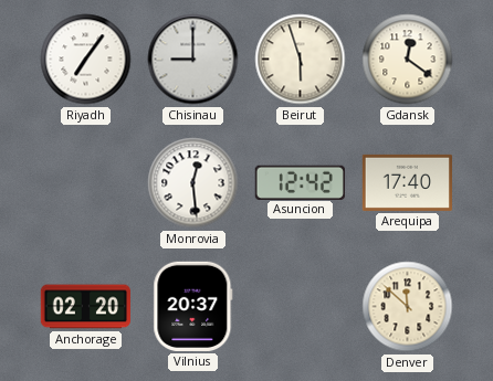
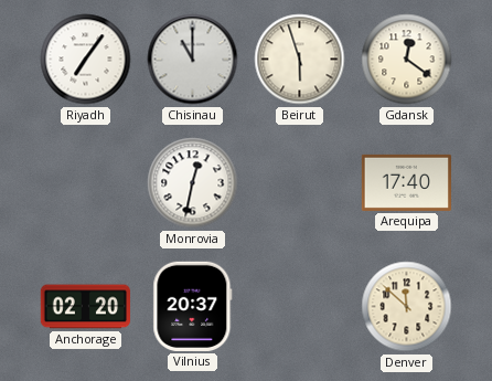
Chisinau: 9:00 -> 11:00 (193, 60)
Monrovia: 12:29 -> 12:32 (193, 183)
Asuncion: 12:42 -> none (300, 182)
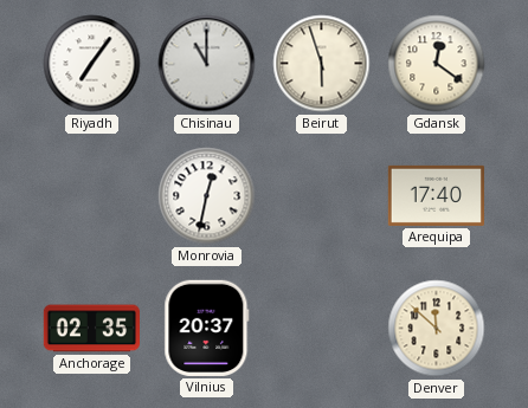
Anchorage: 02:20 -> 02:35 (91, 329)
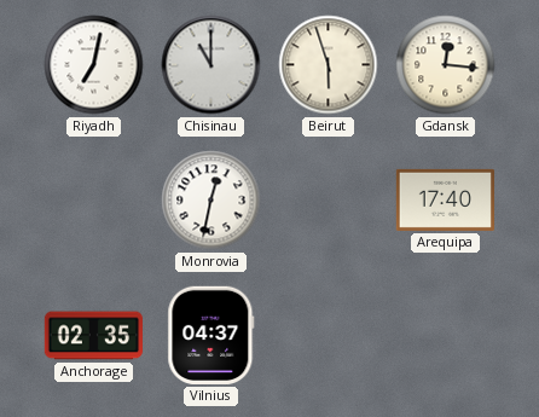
Riyadh: 7:06 -> 7:02 (94, 65)
Gdansk: 12:21 -> 12:16 (446, 65)
Vilnius: 20:37 -> 04:37 (211, 335)
Denver: 11:52 -> none (437, 329)
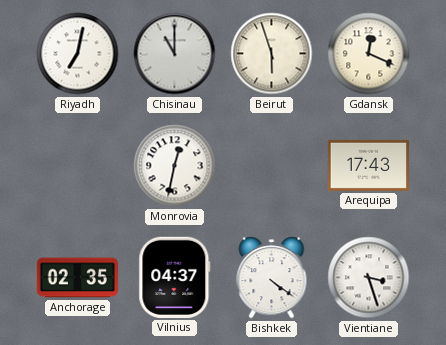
Gdansk: 12:16 -> 12:19 (369, 54)
Arequipa: 17:40 -> 17:43 (368, 165)
Bishkek: none -> 4:21 (272, 278)
Vientiane: none -> 3:27 (369, 278)
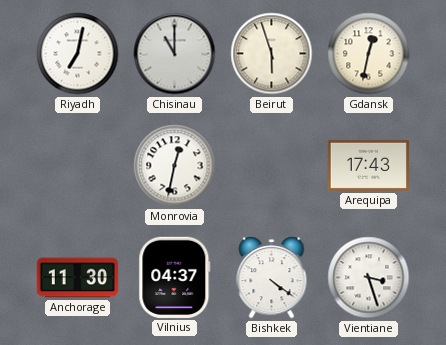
Gdansk: 12:19 -> 12:32 (369, 54)
Anchorage: 02:35 -> 11:30 (77, 278)
